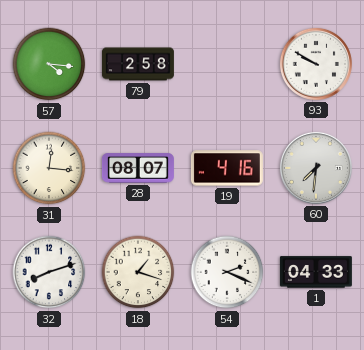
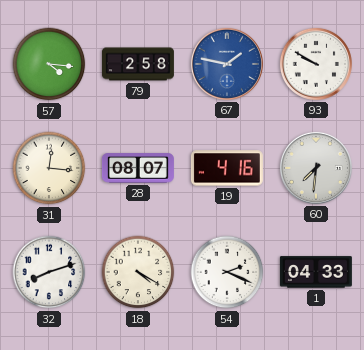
67: none -> 1:47 (227, 64)
18: 1:18 -> 4:20 (138, 272)
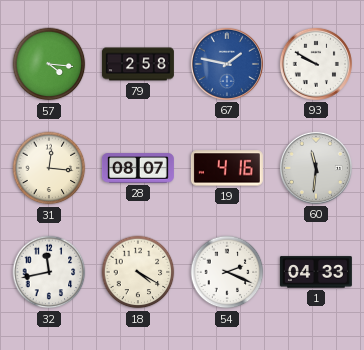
60: 7:31 -> 11:31 (316, 168)
32: 8:12 -> 11:43 (49, 272)
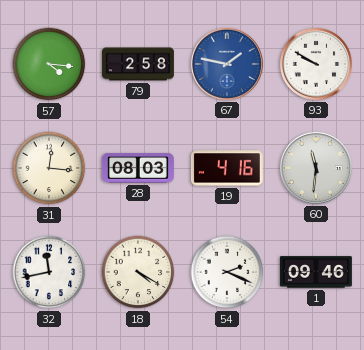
28: 08:07 -> 08:03 (138, 168)
1: 04:33 -> 09:46 (316, 272)
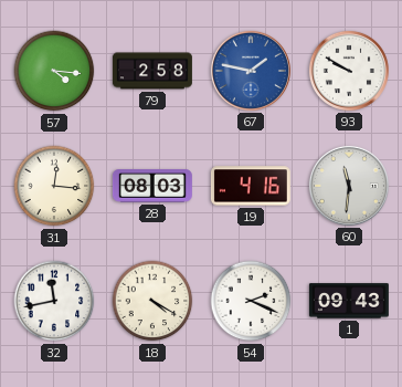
1: 09:46 -> 09:43 (349, 301)
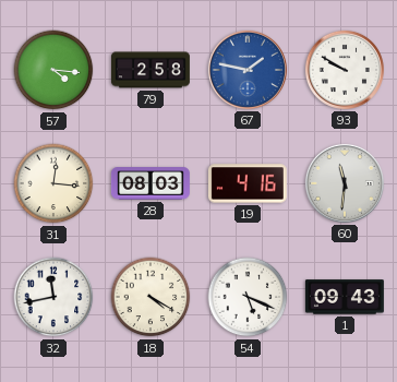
54: 2:19 -> 5:19 (248, 297)
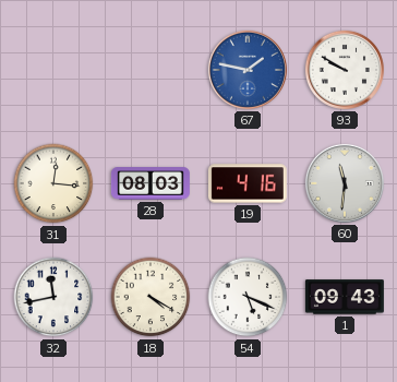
57: 4:16 -> none (53, 70)
79: 2:58 -> none (151, 70)
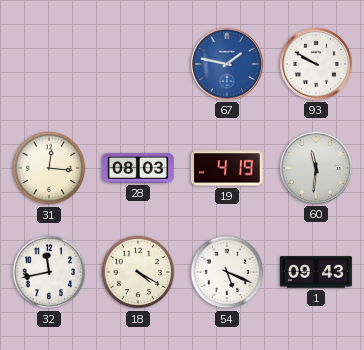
19: 4:16 -> 4:19 (227, 168)
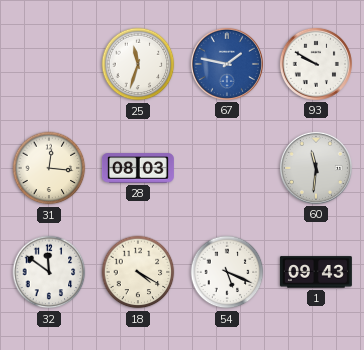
25: none -> 11:33 (138, 64)
19: 4:19 -> none (227, 168)
32: 11:43 -> 11:51 (49, 272)
